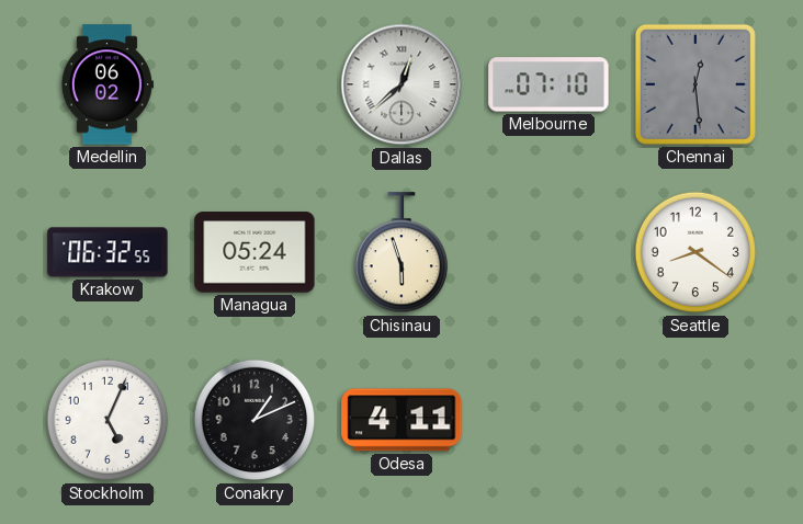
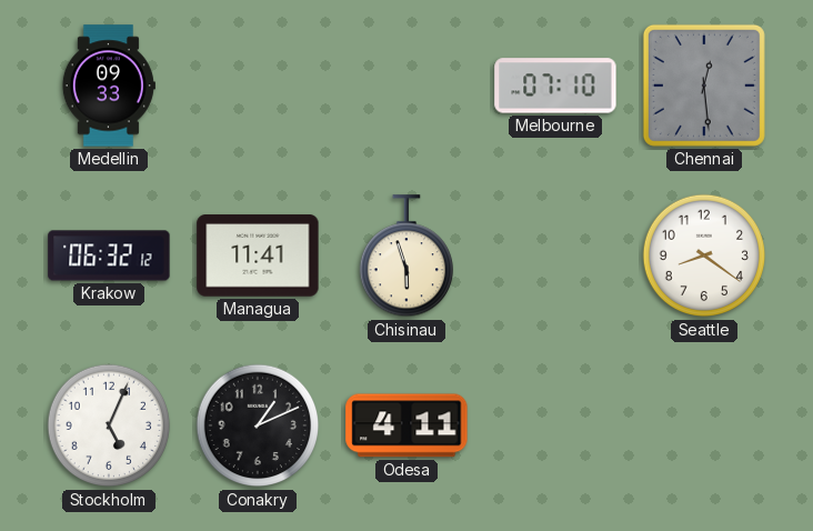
Medellin: 06:02 -> 09:33 (109, 86)
Dallas: 12:38 -> none (401, 84)
Krakow: 06:32:55 -> 06:32:12 (109, 256)
Managua: 05:24 -> 11:41 (258, 256)
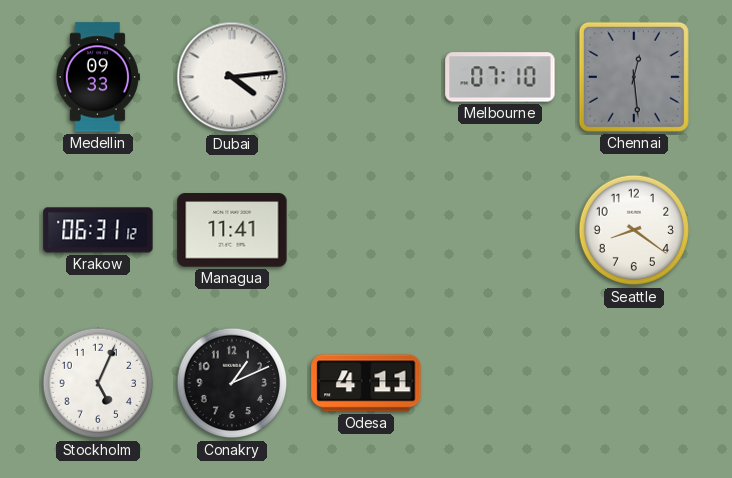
Dubai: none -> 4:14 (232, 77)
Krakow: 06:32 -> 06:31 (98, 230)
Chisinau: 5:57 -> none (405, 257)
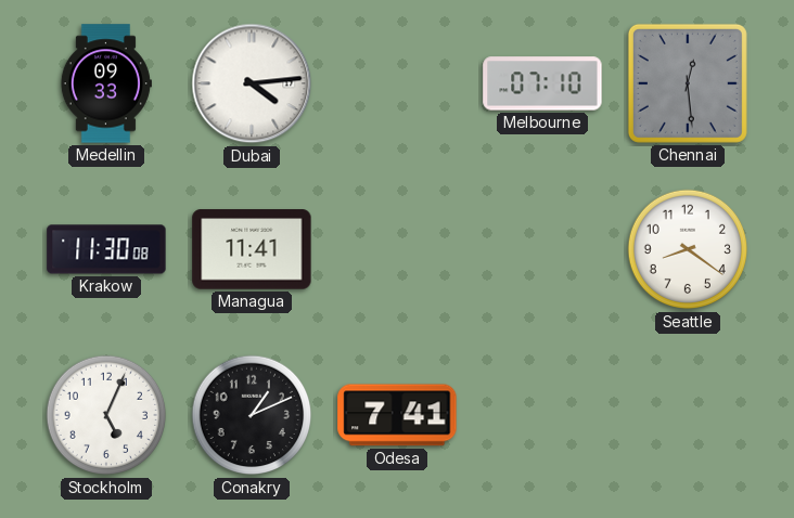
Krakow: 06:31 -> 11:30 (106, 249)
Odesa: 4:11 -> 7:41 (397, 415)
